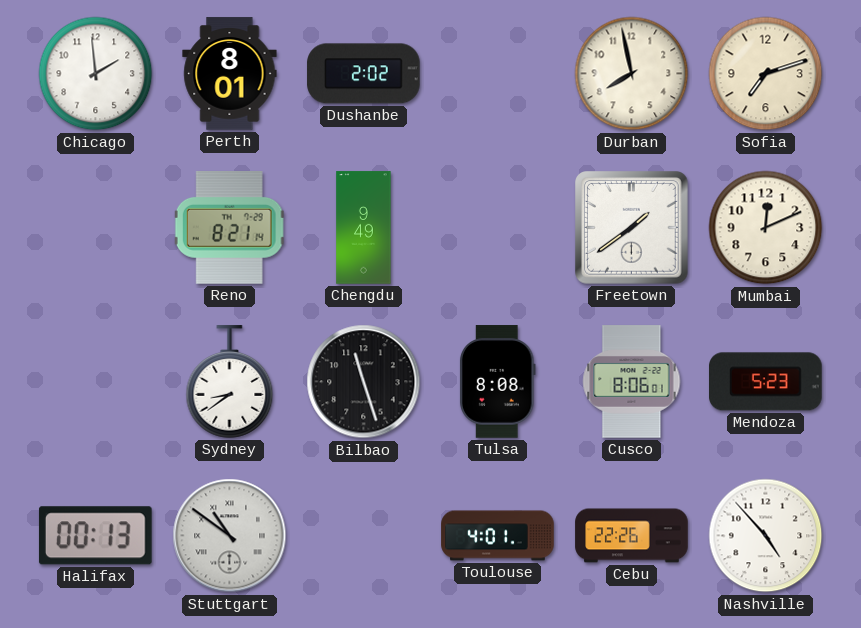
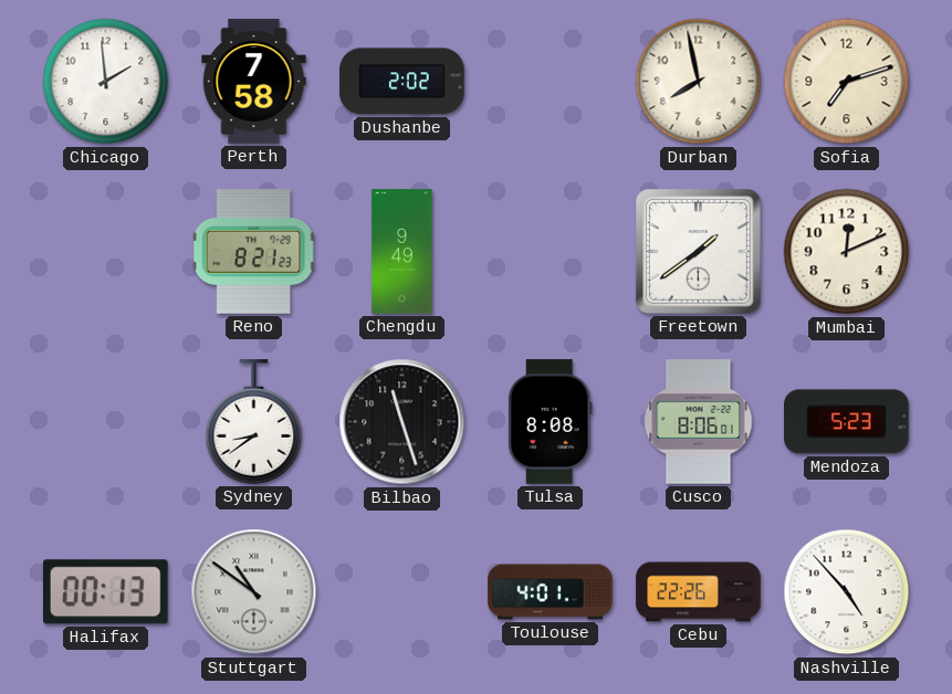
Perth: 8:01 -> 7:58 (254, 82)
Reno: 8:21:14 -> 8:21:23 (254, 252)
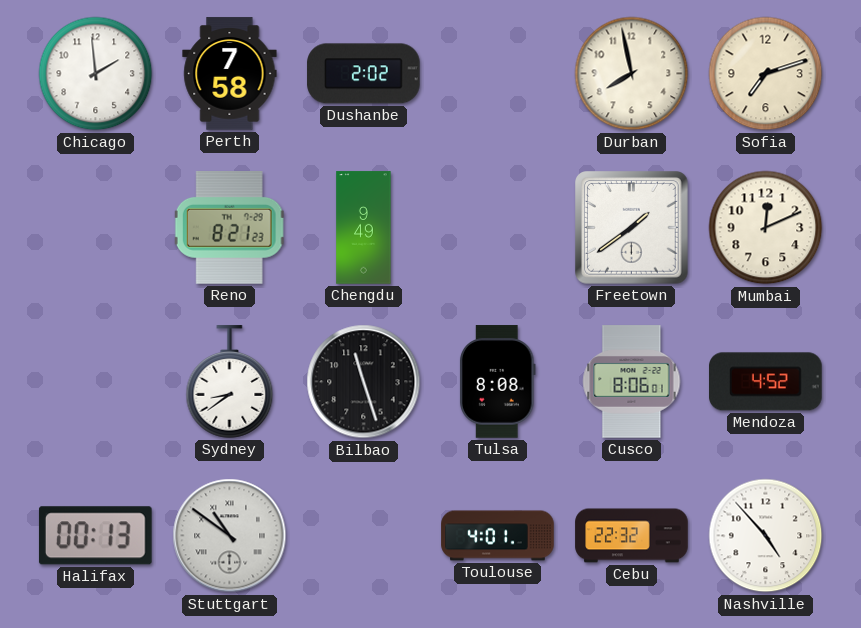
Mendoza: 5:23 -> 4:52 (766, 382)
Cebu: 22:26 -> 22:32 (632, 536)
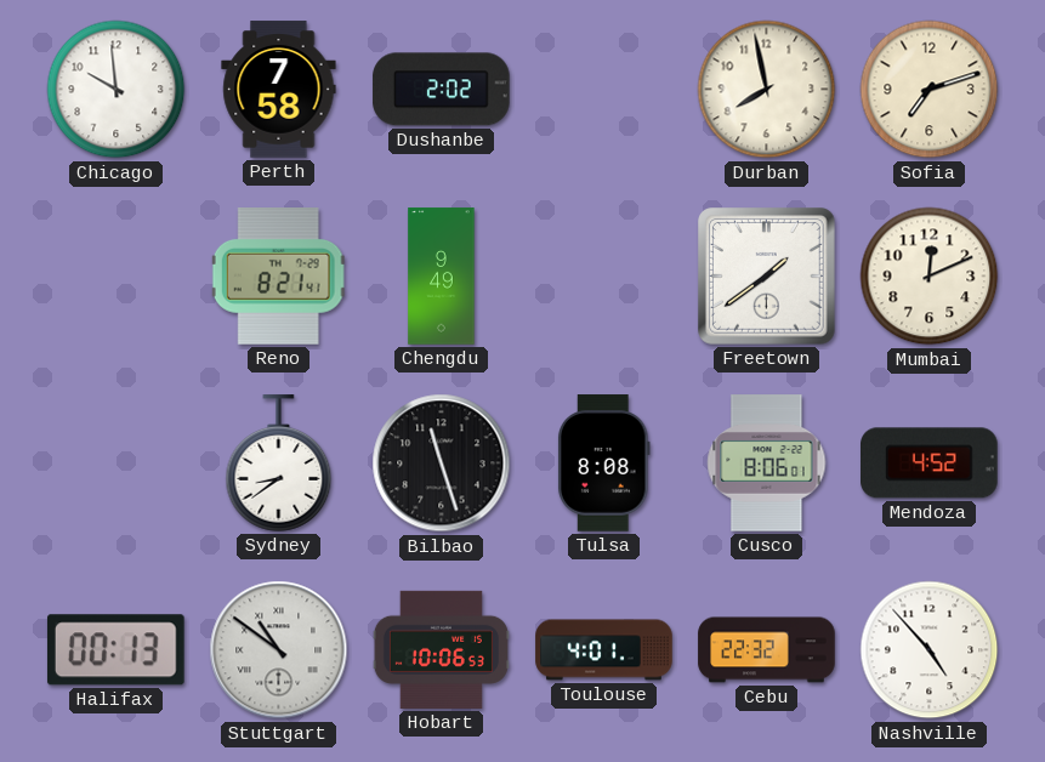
Chicago: 1:59 -> 9:59 (117, 90)
Reno: 8:21:23 -> 8:21:41 (279, 277)
Hobart: none -> 10:06 (441, 649)
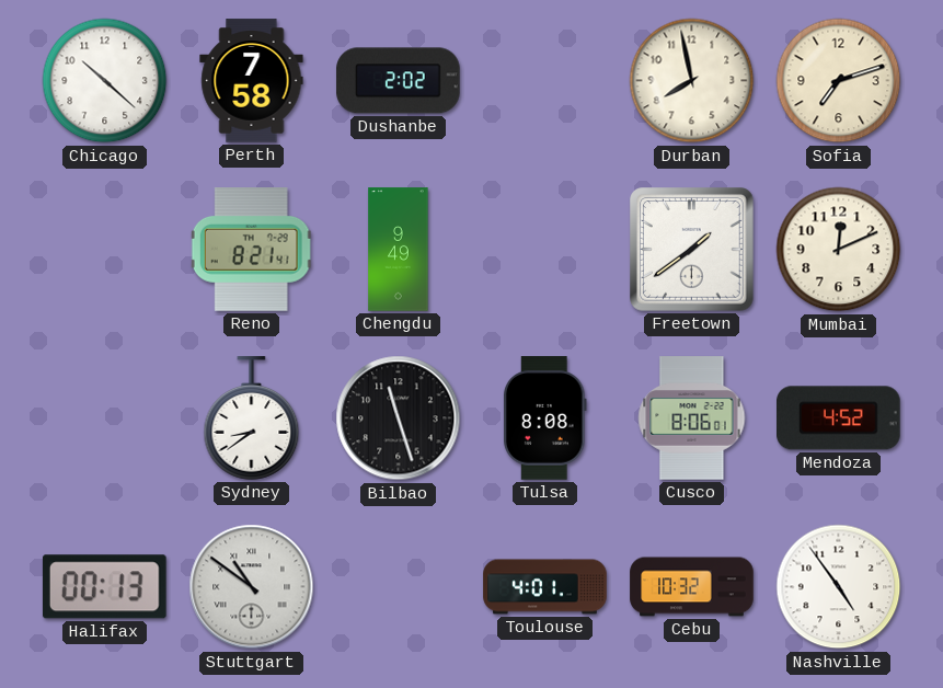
Chicago: 9:59 -> 10:22 (105, 81)
Hobart: 10:06 -> none (441, 649)
Cebu: 22:32 -> 10:32 (692, 587)
Nashville: 4:53 -> 4:54 (839, 587)
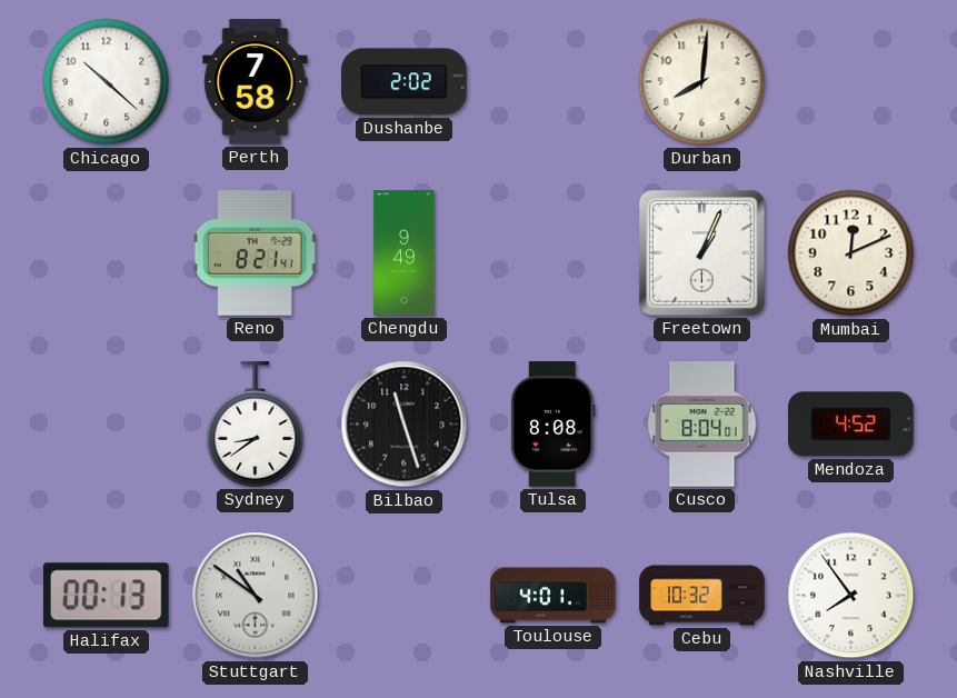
Durban: 7:58 -> 8:01 (702, 82)
Sofia: 7:12 -> none (839, 81)
Freetown: 1:39 -> 1:04 (702, 253)
Cusco: 8:06 -> 8:04 (702, 425)
Nashville: 4:54 -> 7:54 (851, 596)
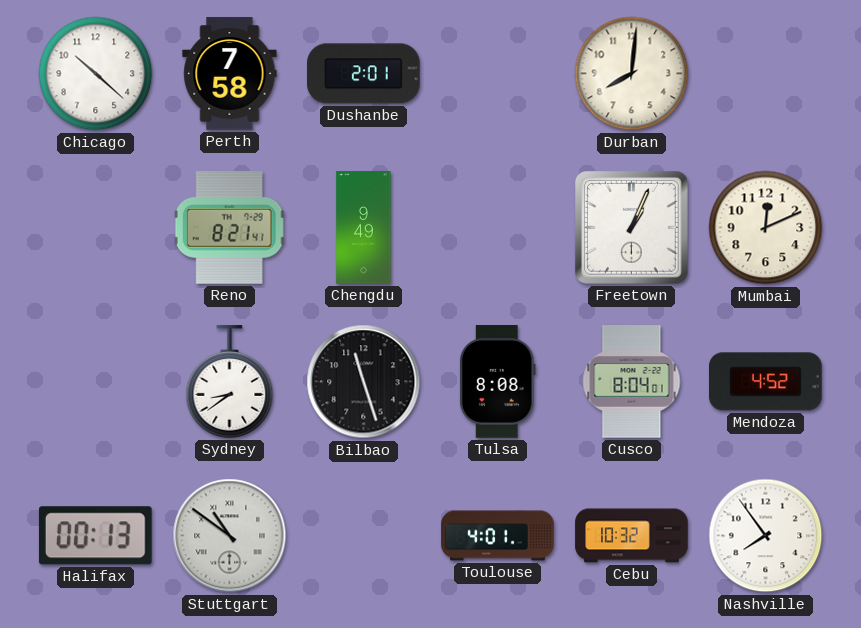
Dushanbe: 2:02 -> 2:01 (364, 74)
